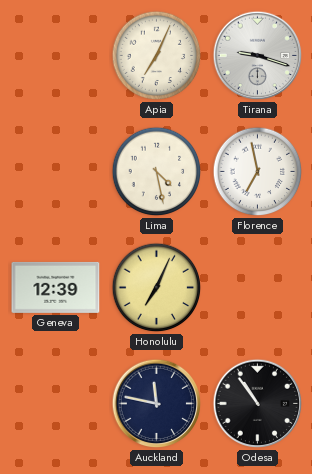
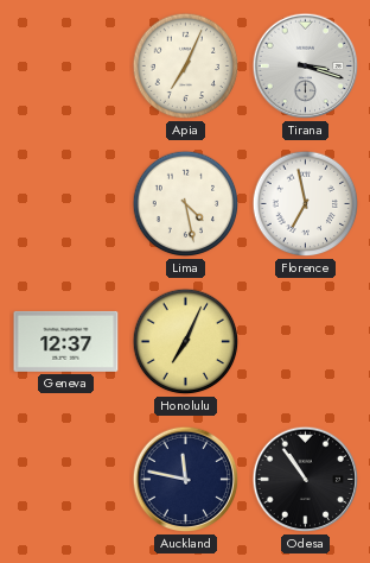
Tirana: 9:18 -> 3:18 (306, 67)
Geneva: 12:39 -> 12:37 (66, 341)
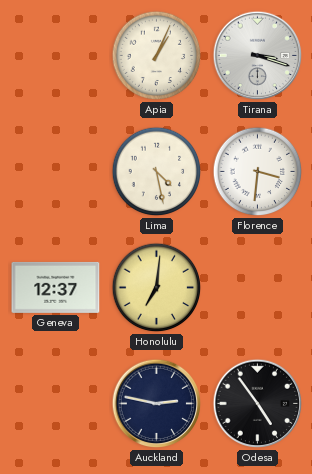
Apia: 7:04 -> 1:04 (157, 56)
Florence: 6:58 -> 3:31 (258, 172)
Honolulu: 7:04 -> 7:01 (157, 288)
Auckland: 11:47 -> 2:47 (157, 404)
Odesa: 10:54 -> 4:54 (258, 404)
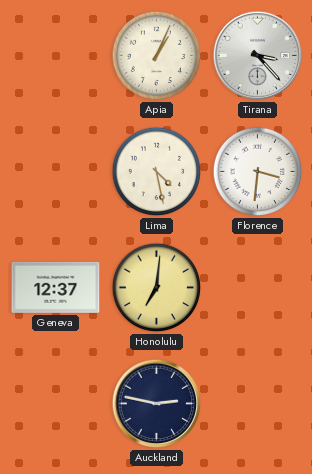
Tirana: 3:18 -> 3:23 (258, 56)
Odesa: 4:54 -> none (258, 404)
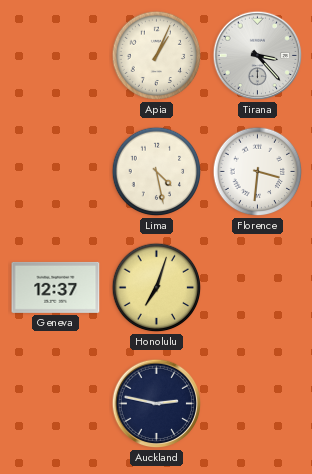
Honolulu: 7:01 -> 7:03 (157, 288)
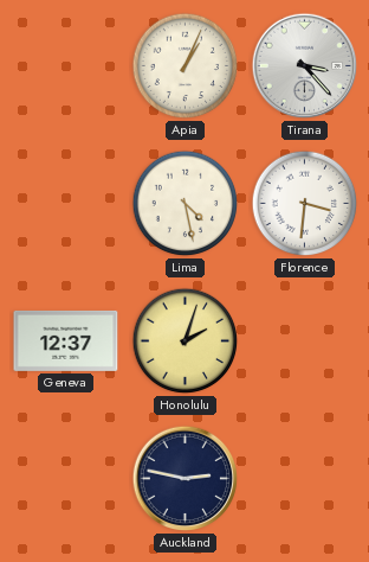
Honolulu: 7:03 -> 2:03 (186, 341)
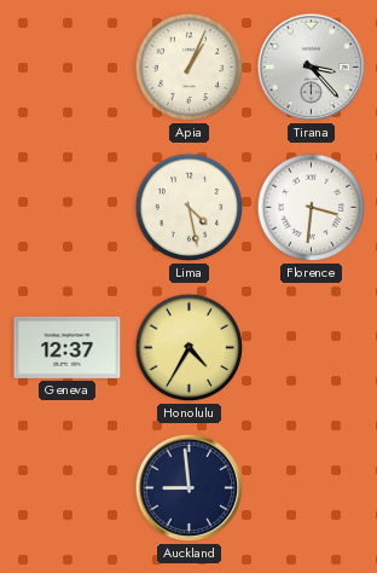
Honolulu: 2:03 -> 4:35 (190, 348)
Auckland: 2:47 -> 8:59 (190, 488)
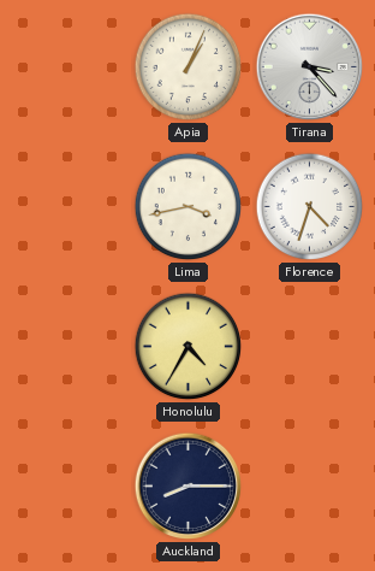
Lima: 4:28 -> 3:43 (189, 207)
Florence: 3:31 -> 4:33 (310, 207)
Geneva: 12:37 -> none (68, 347)
Auckland: 8:59 -> 8:15 (189, 487)
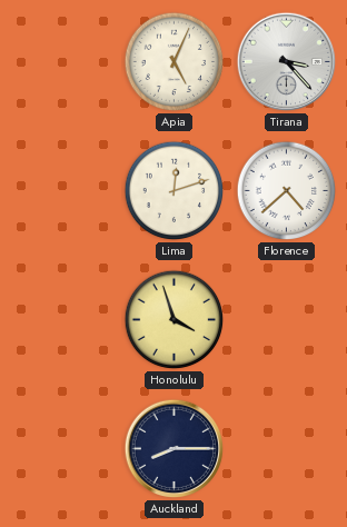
Apia: 1:04 -> 5:04 (175, 62)
Lima: 3:43 -> 12:12 (175, 191)
Florence: 4:33 -> 4:38 (287, 191)
Honolulu: 4:35 -> 3:57 (175, 320)
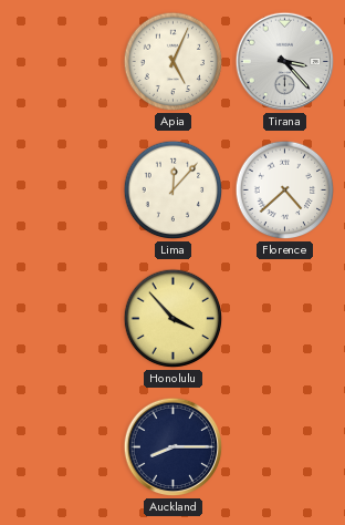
Lima: 12:12 -> 12:07 (174, 191)
Honolulu: 3:57 -> 3:53 (174, 319)
